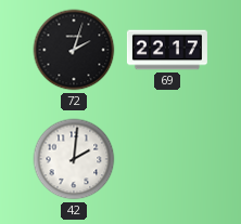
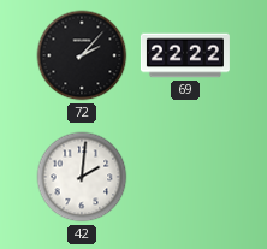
72: 2:03 -> 2:07 (82, 55)
69: 22:17 -> 22:22 (185, 55)
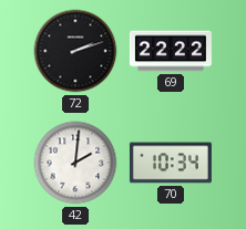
72: 2:07 -> 2:12 (75, 51)
70: none -> 10:34 (171, 163)
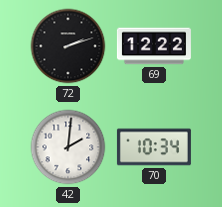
69: 22:22 -> 12:22 (154, 46)
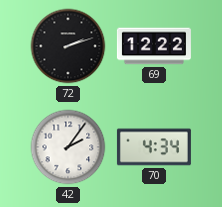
42: 2:01 -> 2:06 (68, 147)
70: 10:34 -> 4:34 (154, 147)
